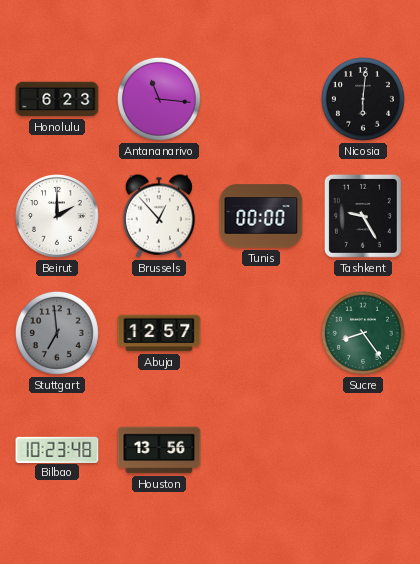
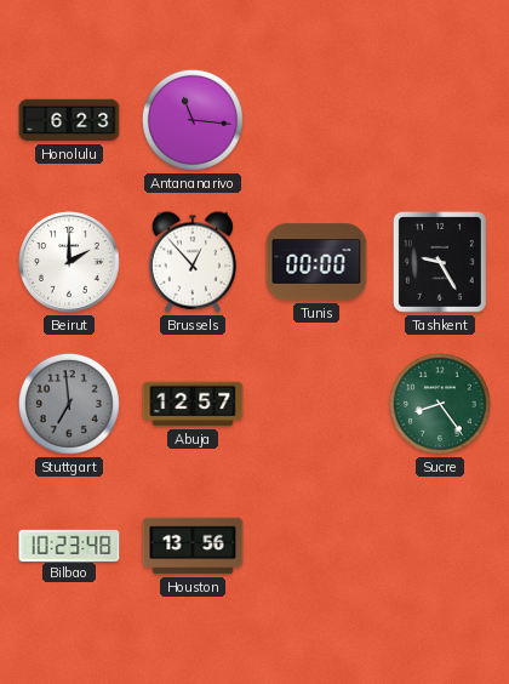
Nicosia: 6:01 -> none (363, 99)
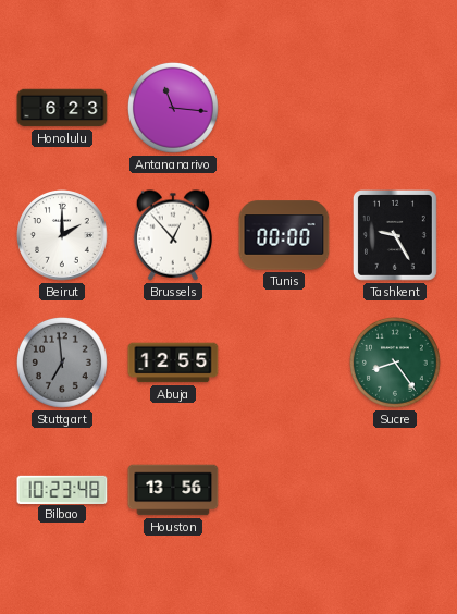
Abuja: 12:57 -> 12:55 (173, 363)
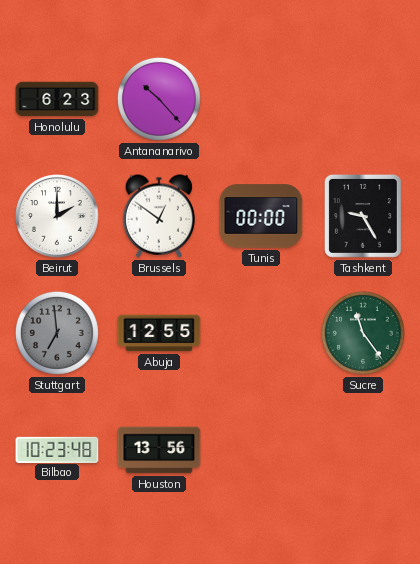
Antananarivo: 11:16 -> 10:23 (159, 99)
Brussels: 12:53 -> 12:51 (158, 216)
Sucre: 8:24 -> 11:24 (363, 333)
